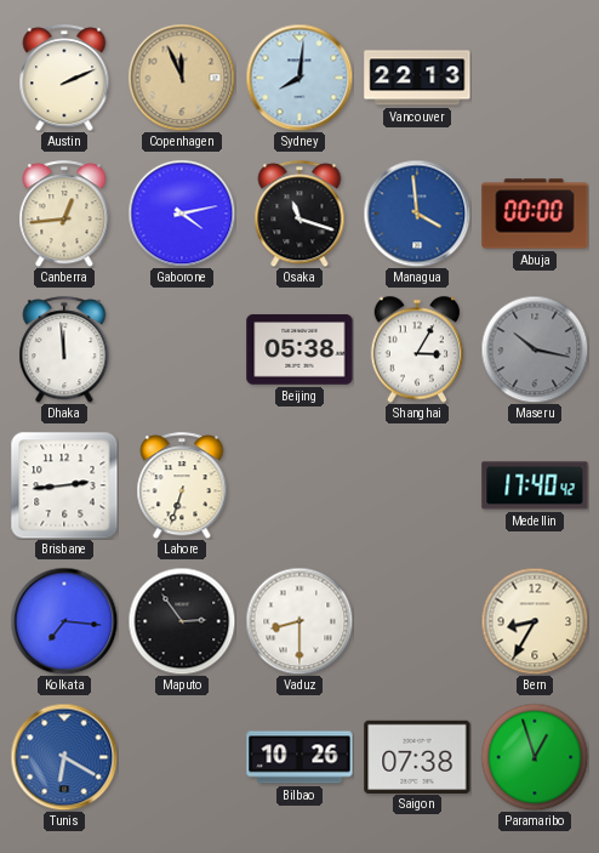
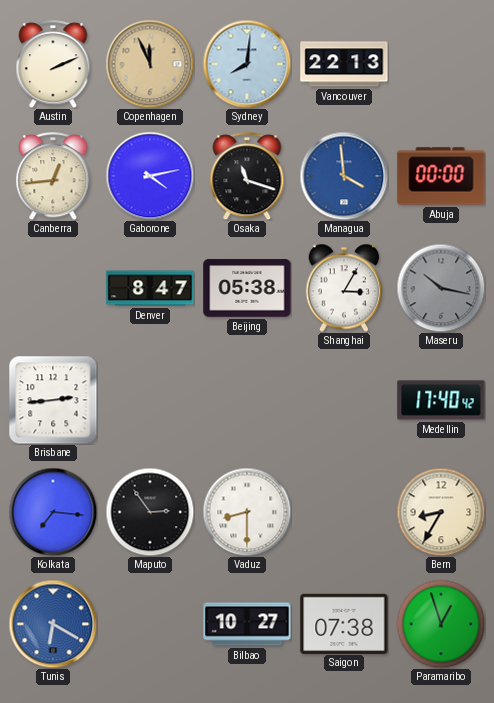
Dhaka: 11:59 -> none (64, 349)
Denver: none -> 8:47 (150, 288)
Lahore: 6:33 -> none (182, 485)
Bilbao: 10:26 -> 10:27 (247, 624)
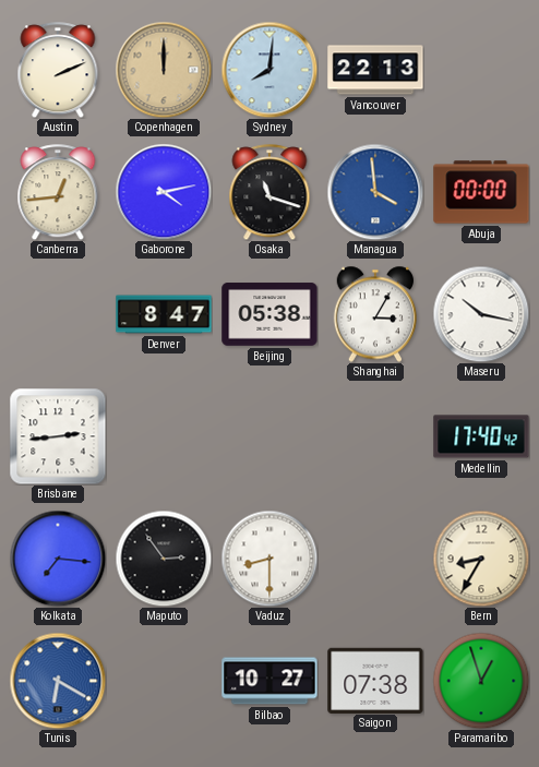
Copenhagen: 11:56 -> 12:00 (164, 70)
Maseru dial: grey -> white (481, 314)
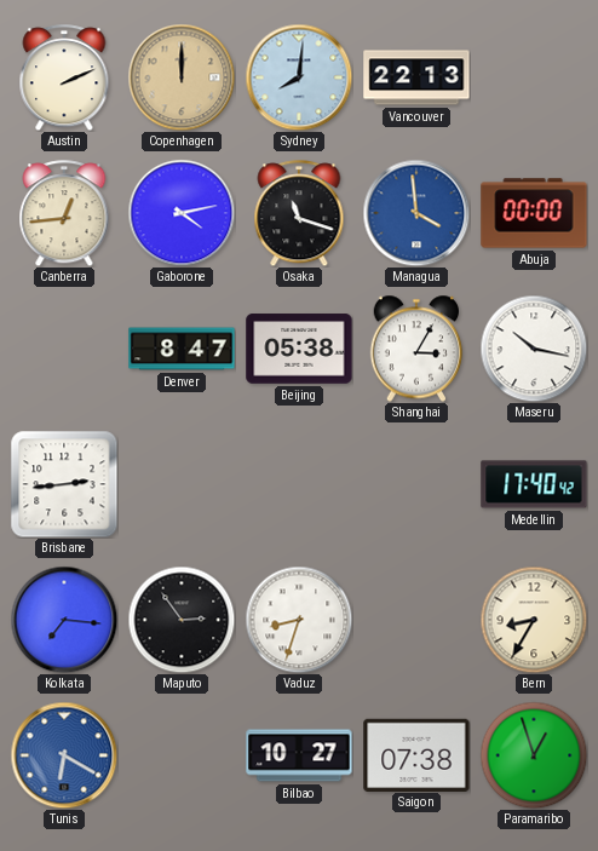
Vaduz: 8:30 -> 8:33 (299, 620)
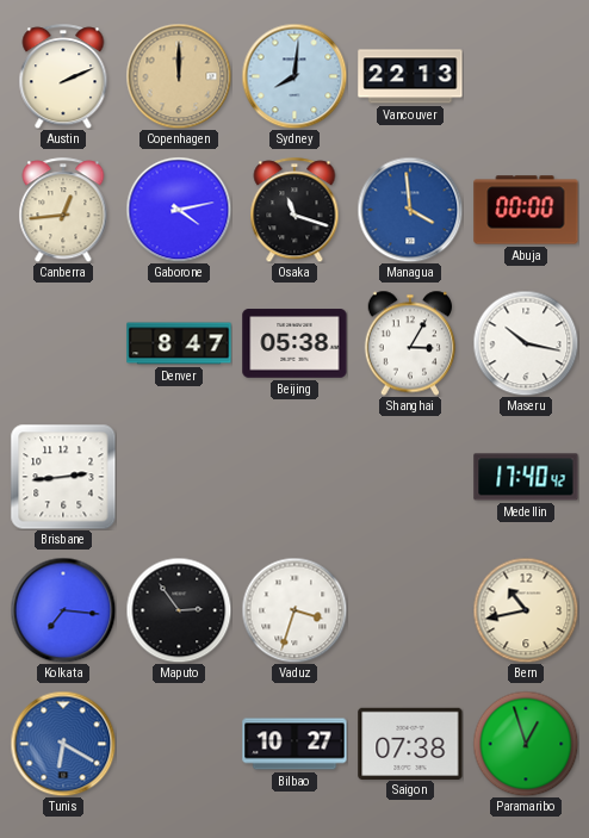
Vaduz: 8:33 -> 3:33 (294, 610)
Bern: 8:35 -> 10:43 (526, 610)
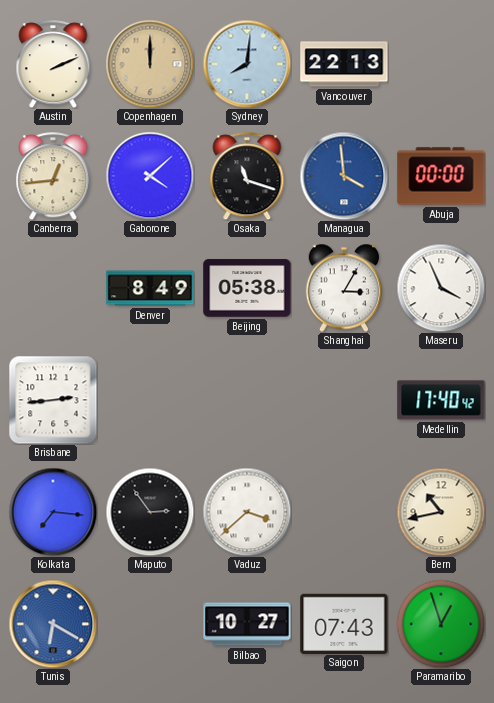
Gaborone: 4:13 -> 4:08 (150, 176)
Denver: 8:47 -> 8:49 (150, 288)
Maseru: 10:17 -> 3:56 (441, 288)
Vaduz: 3:33 -> 3:38 (247, 512)
Saigon: 07:38 -> 07:43 (344, 623)
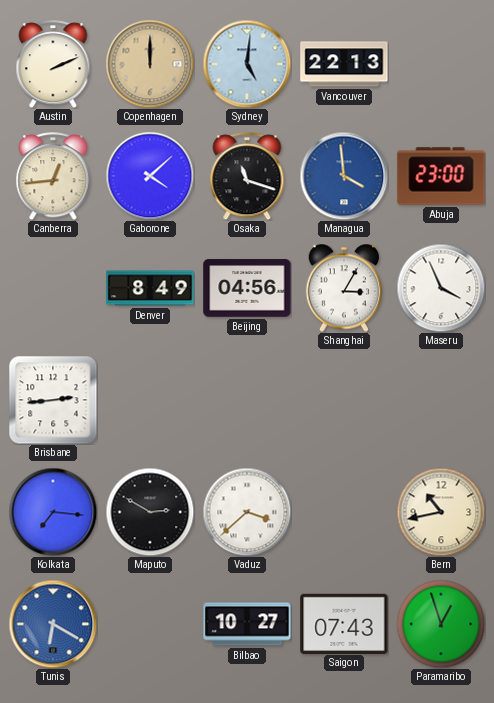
Sydney: 8:01 -> 5:01 (247, 64)
Abuja: 00:00 -> 23:00 (441, 176)
Beijing: 05:38 -> 04:56 (247, 288)
Medellin: 17:40 -> none (441, 400)
Maputo: 2:54 -> 2:50 (150, 512)
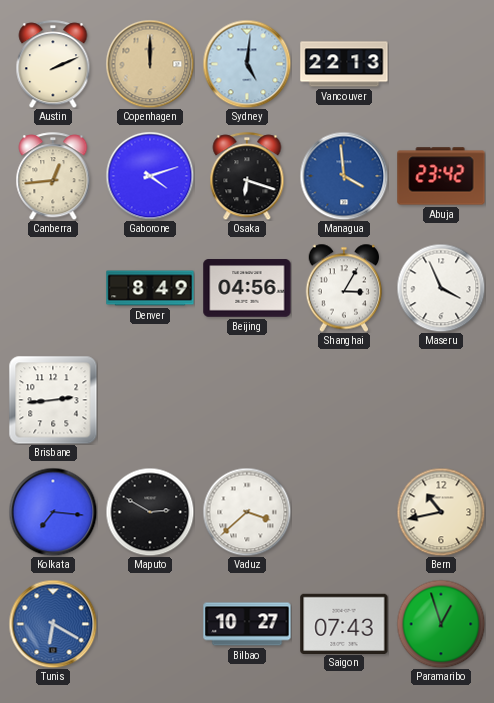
Gaborone: 4:08 -> 4:12 (150, 176)
Osaka: 11:18 -> 6:18 (247, 176)
Abuja: 23:00 -> 23:42 (441, 176)
